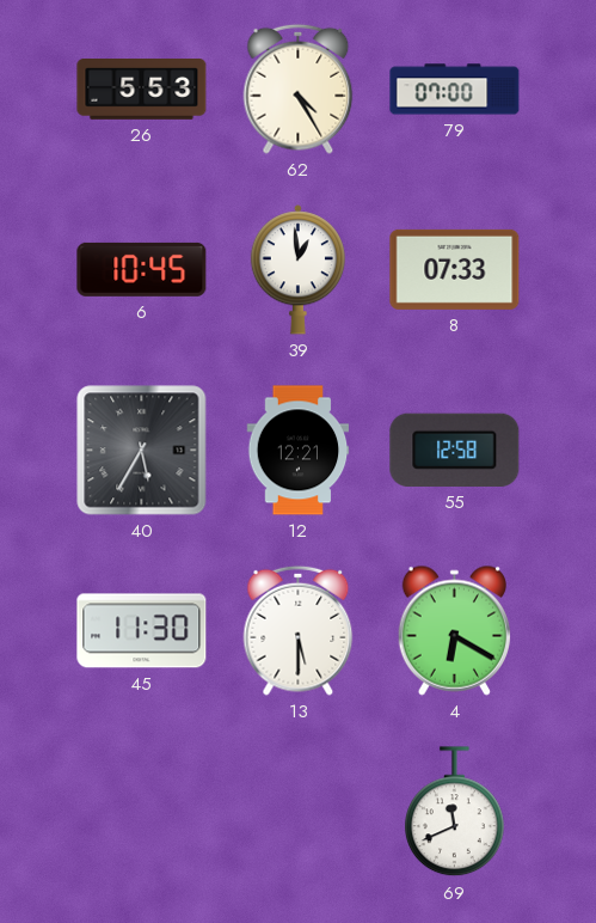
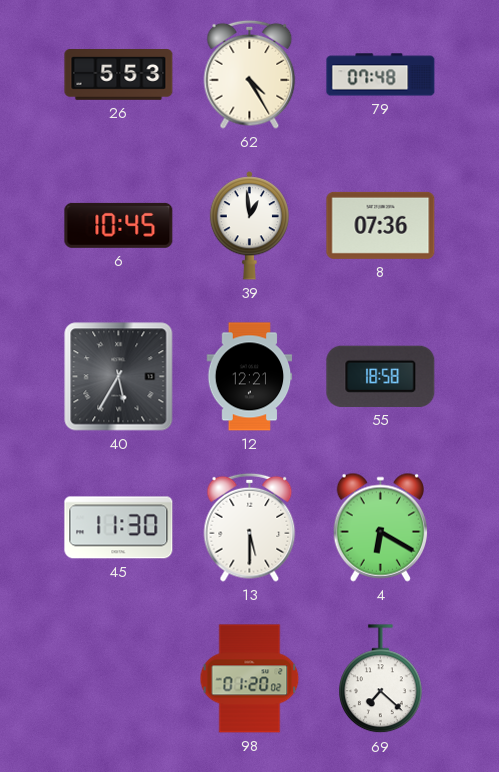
79: 07:00 -> 07:48 (381, 75)
8: 07:33 -> 07:36 (381, 225)
55: 12:58 -> 18:58 (381, 376)
98: none -> 01:20 (250, 679)
69: 11:41 -> 7:22 (381, 679)
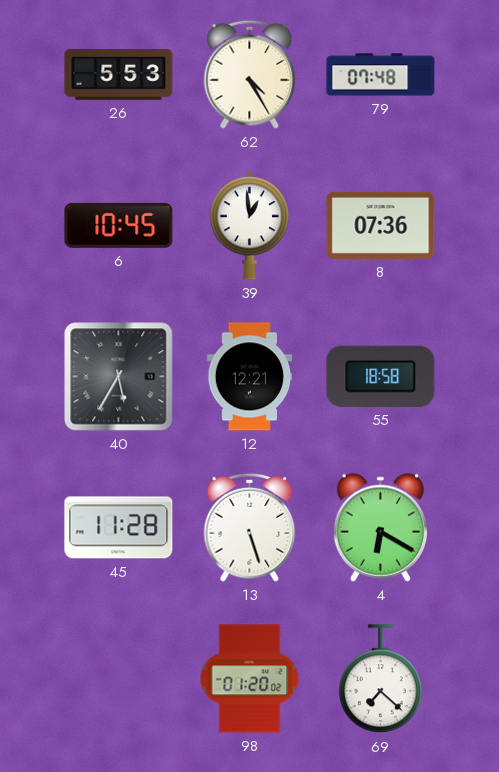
45: 11:30 -> 11:28 (119, 528)
13: 5:30 -> 5:27 (250, 527)
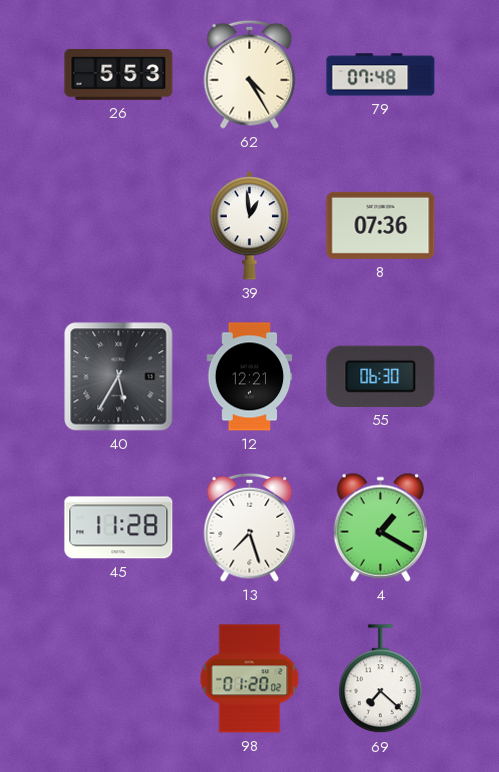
6: 10:45 -> none (119, 225)
55: 18:58 -> 06:30 (381, 376)
13: 5:27 -> 7:27 (250, 527)
4: 6:20 -> 1:20 (380, 527)
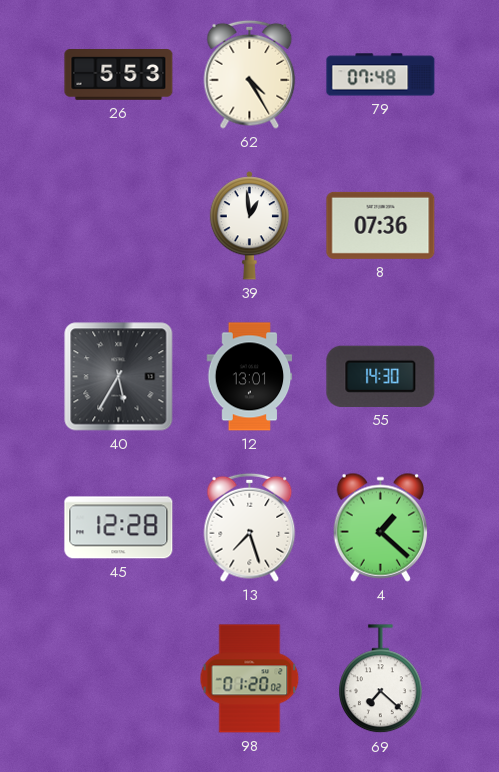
12: 12:21 -> 13:01 (250, 377)
55: 06:30 -> 14:30 (381, 376)
45: 11:28 -> 12:28 (119, 528)
4: 1:20 -> 1:22 (380, 527)
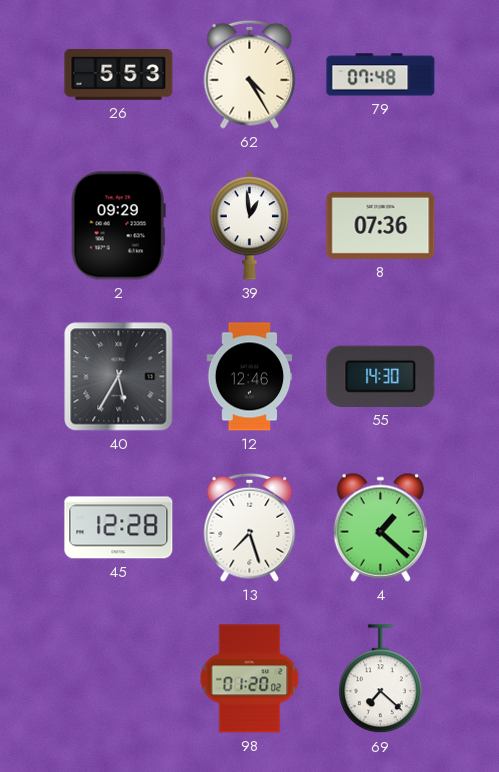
2: none -> 09:29 (118, 226)
12: 13:01 -> 12:46 (250, 377)
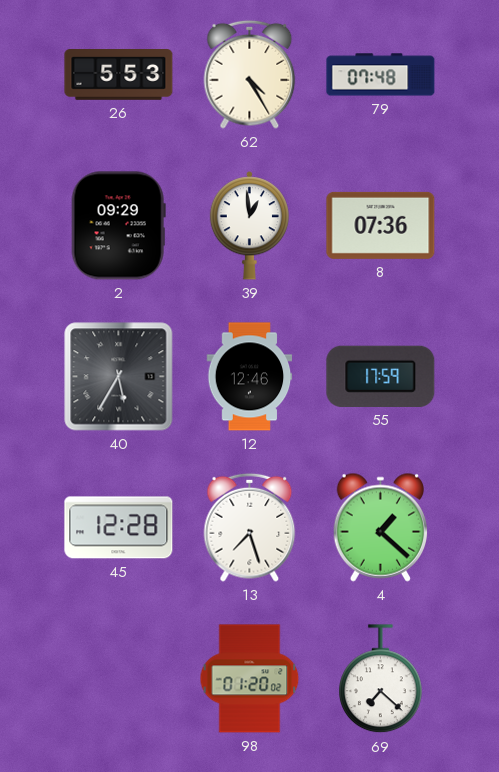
55: 14:30 -> 17:59 (381, 376)
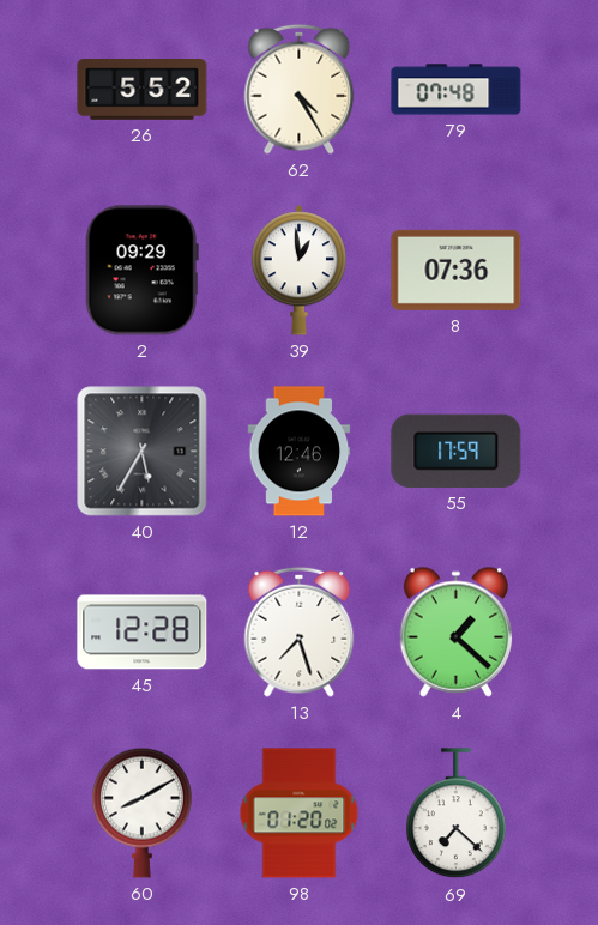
26: 5:53 -> 5:52 (143, 90)
60: none -> 8:10 (143, 812)
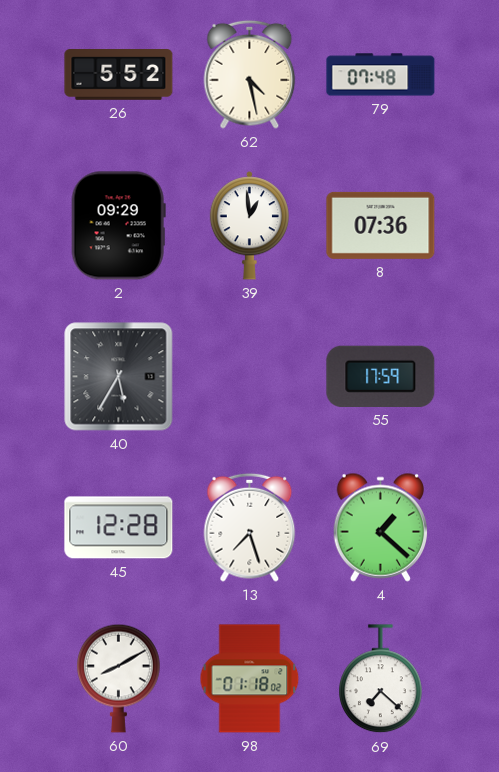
62: 4:25 -> 4:28 (250, 74)
12: 12:46 -> none (300, 452)
98: 01:20 -> 01:18 (250, 679)
